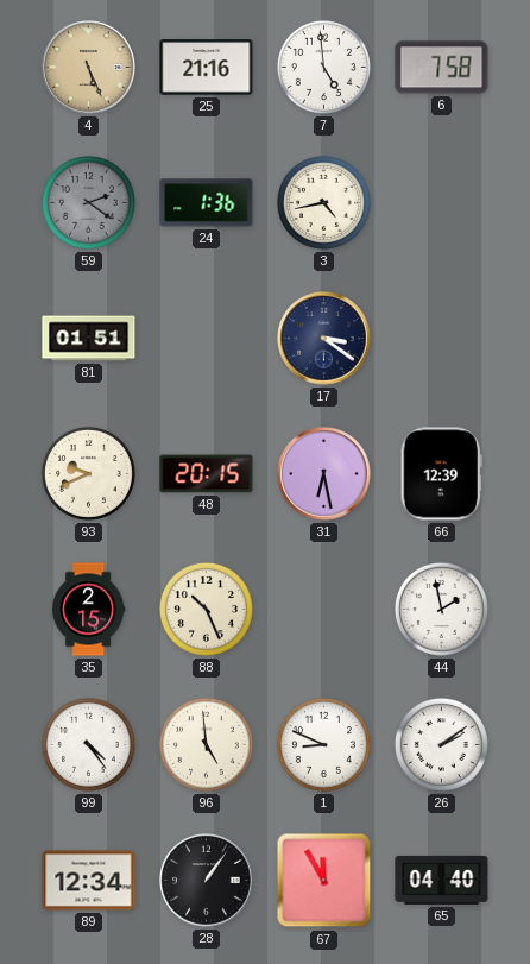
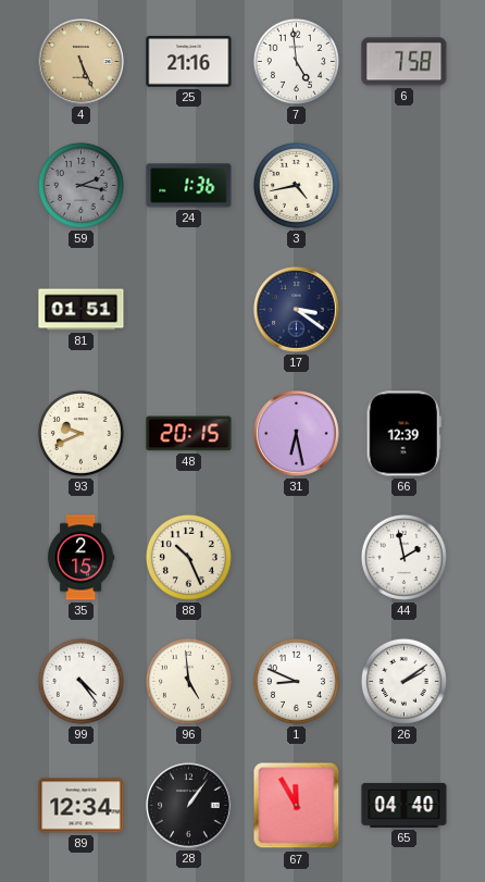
59: 2:21 -> 2:17 (80, 185)
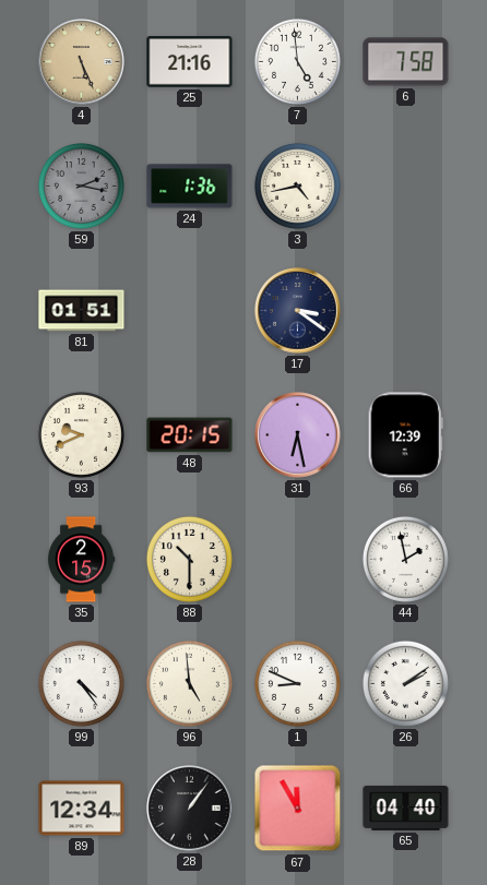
88: 10:26 -> 10:30 (189, 559)
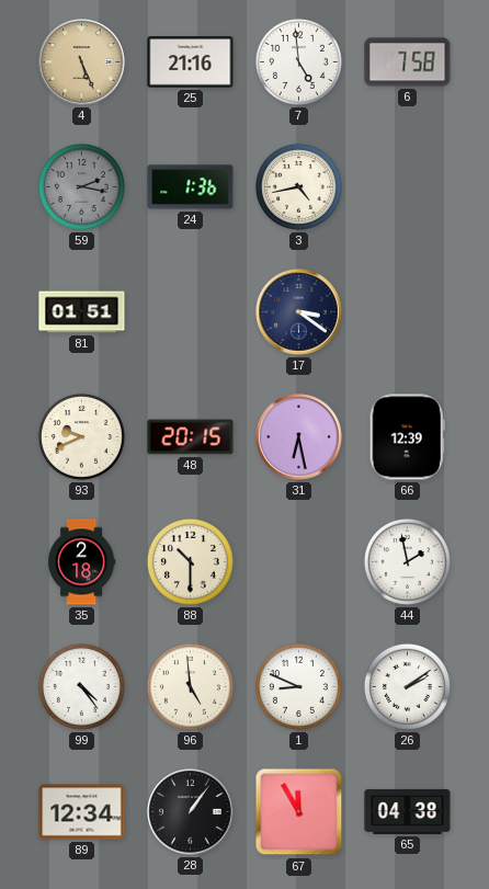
35: 2:15 -> 2:18 (81, 562)
65: 04:40 -> 04:38 (408, 811)
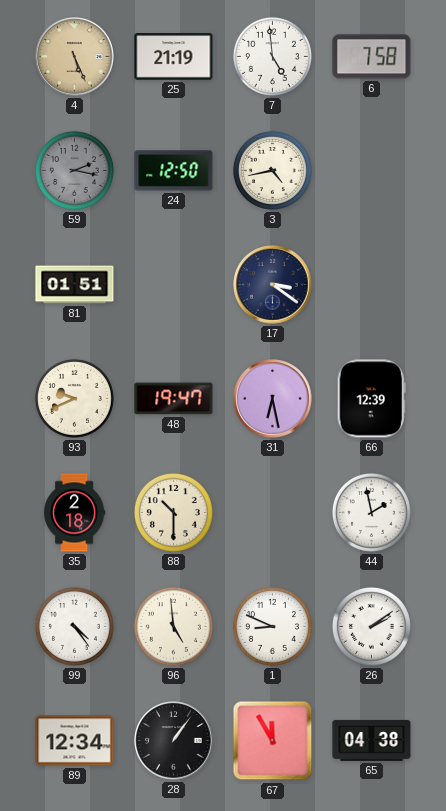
25: 21:16 -> 21:19 (174, 57)
24: 1:36 -> 12:50 (174, 171)
48: 20:15 -> 19:47 (174, 399)
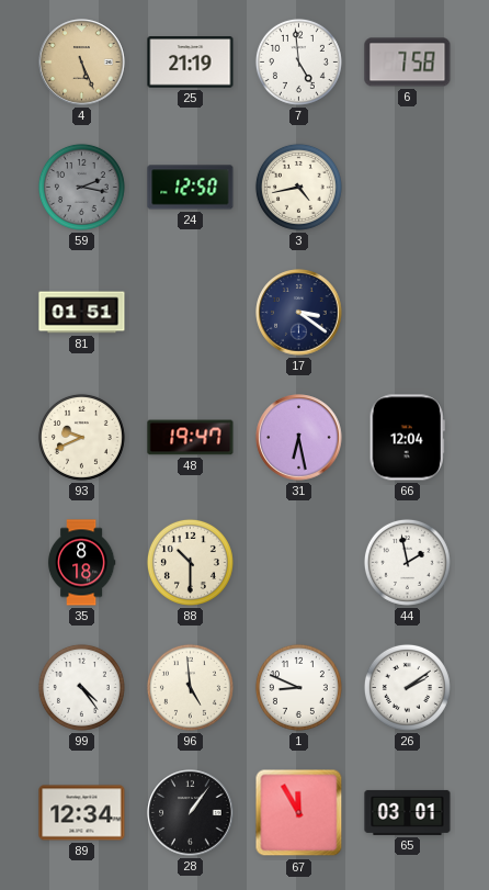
66: 12:39 -> 12:04 (407, 438)
35: 2:18 -> 8:18 (81, 563)
65: 04:38 -> 03:01 (408, 812)
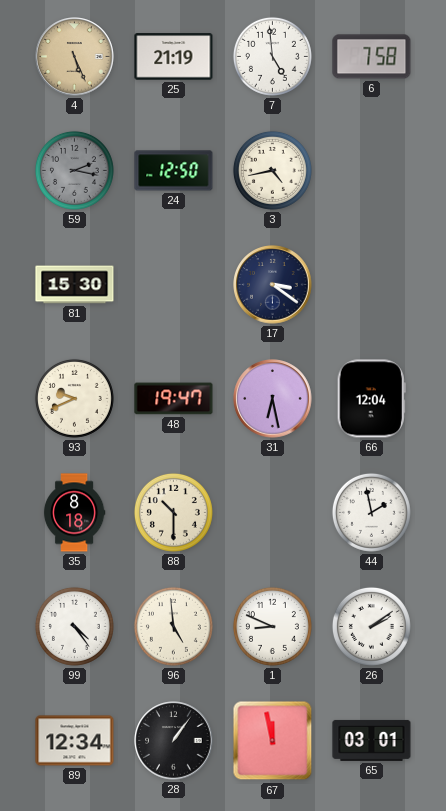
81: 01:51 -> 15:30 (75, 285)
67: 11:55 -> 11:58 (273, 741)
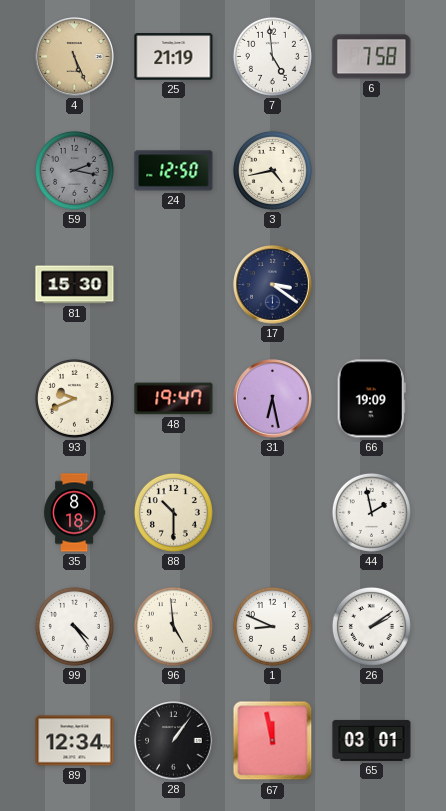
66: 12:04 -> 19:09 (371, 399)
